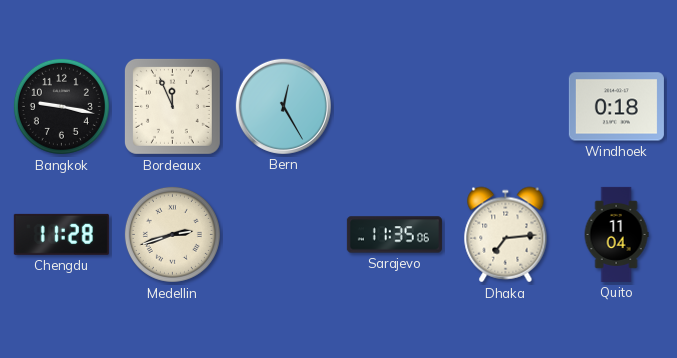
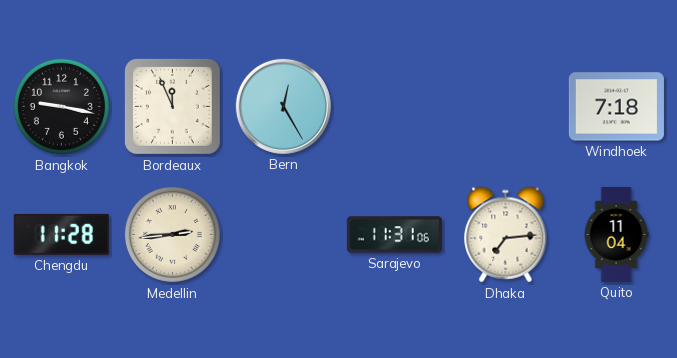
Windhoek: 0:18 -> 7:18 (616, 107)
Medellin: 2:42 -> 2:44 (172, 234)
Sarajevo: 11:35 -> 11:31 (394, 235)
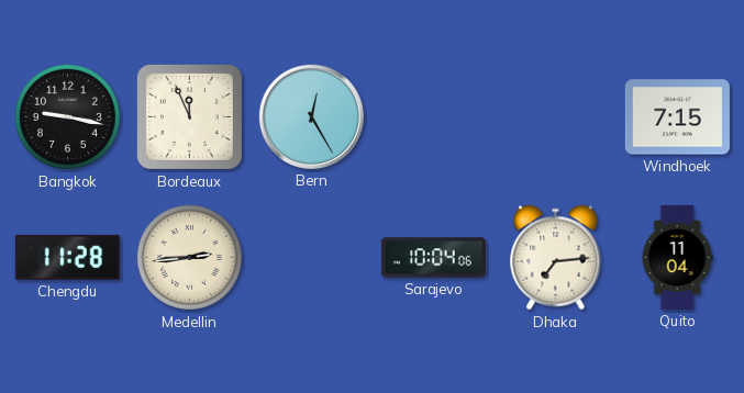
Windhoek: 7:18 -> 7:15 (677, 117)
Sarajevo: 11:31 -> 10:04 (433, 258)
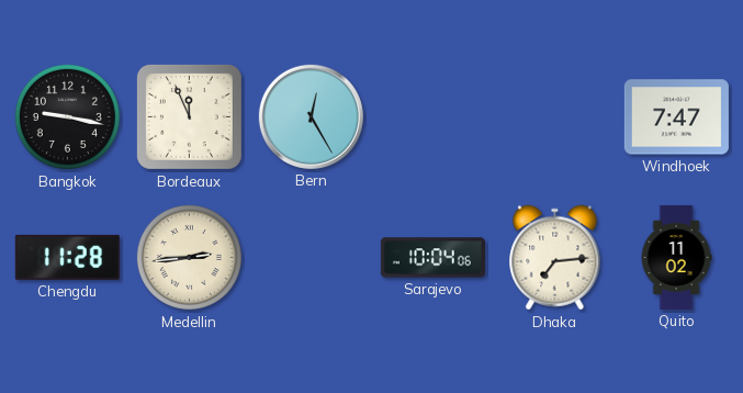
Windhoek: 7:15 -> 7:47 (676, 117)
Quito: 11:04 -> 11:02 (676, 257)
